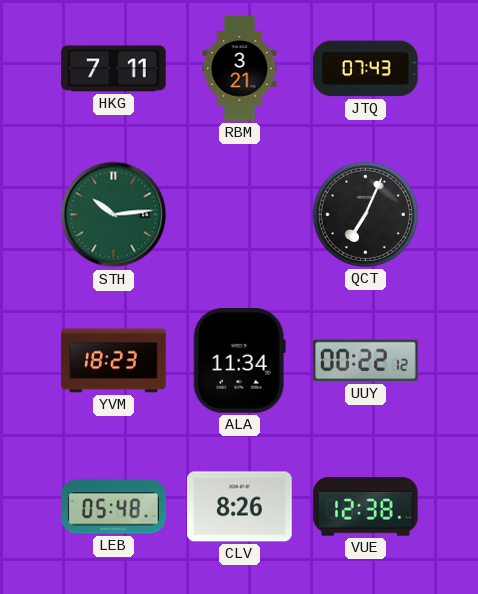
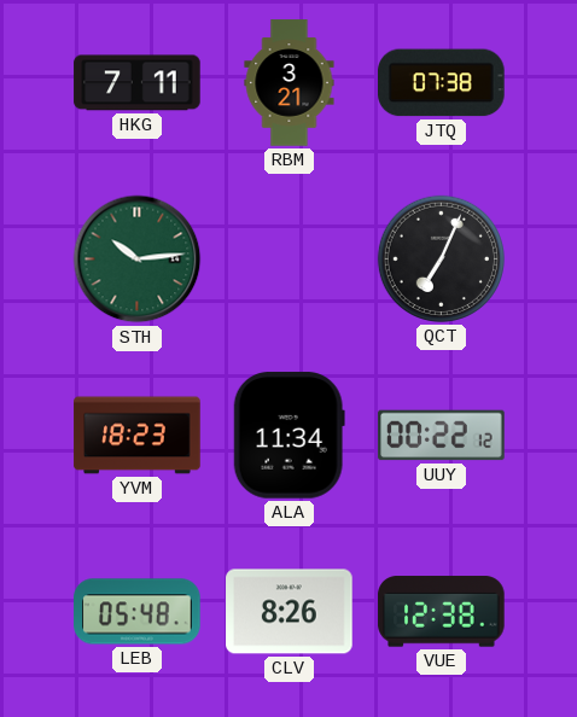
JTQ: 07:43 -> 07:38 (442, 83)
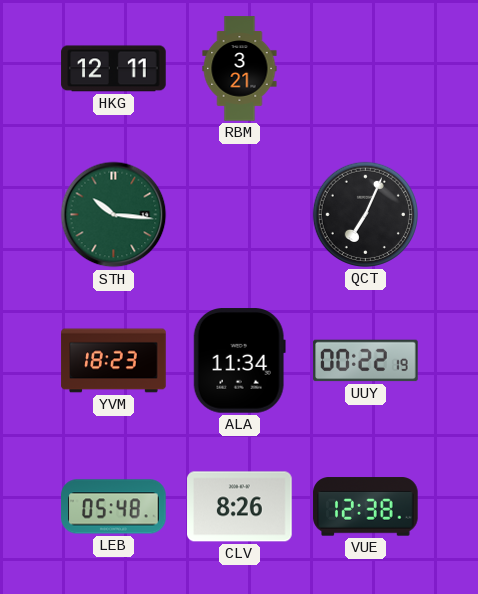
HKG: 7:11 -> 12:11 (114, 69)
JTQ: 07:38 -> none (442, 83)
STH: 10:14 -> 10:16 (114, 215)
UUY: 00:22:12 -> 00:22:19 (366, 361)
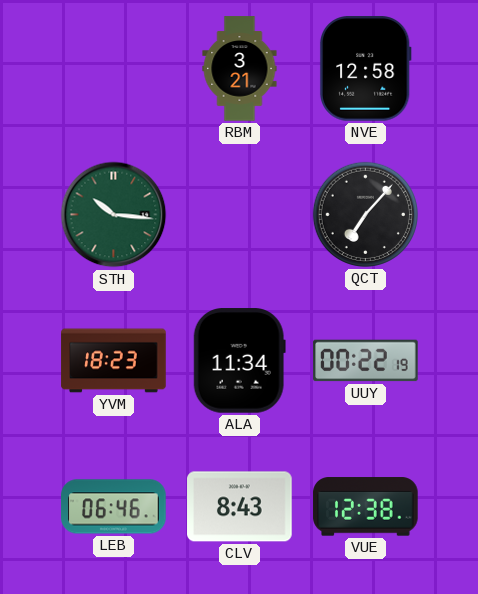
HKG: 12:11 -> none (114, 69)
NVE: none -> 12:58 (365, 69)
QCT: 7:04 -> 7:07 (365, 214)
LEB: 05:48 -> 06:46 (114, 507)
CLV: 8:26 -> 8:43 (240, 507)
